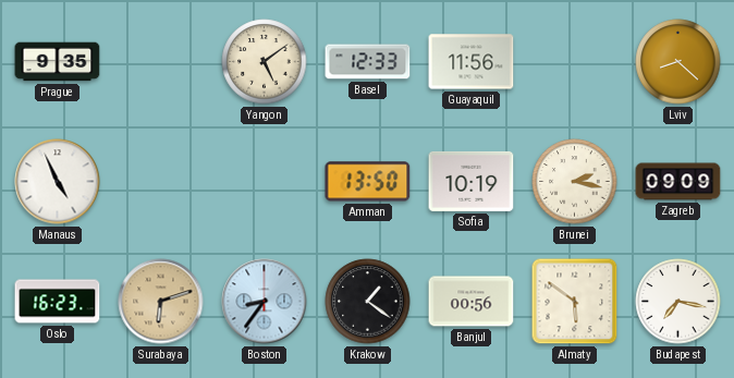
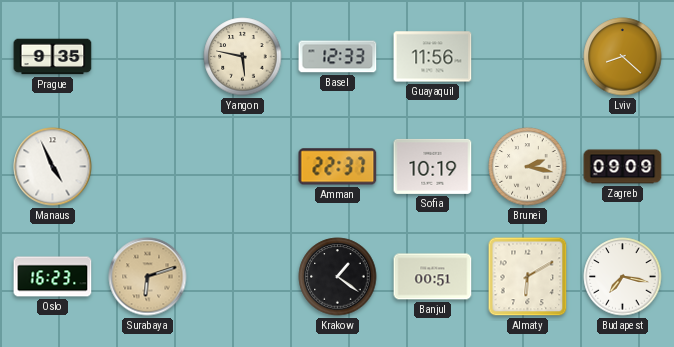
Yangon: 5:09 -> 5:47 (243, 57)
Amman: 13:50 -> 22:37 (338, 167)
Boston: 8:36 -> none (265, 302)
Banjul: 00:56 -> 00:51 (433, 277)
Almaty: 5:51 -> 6:10 (528, 277)
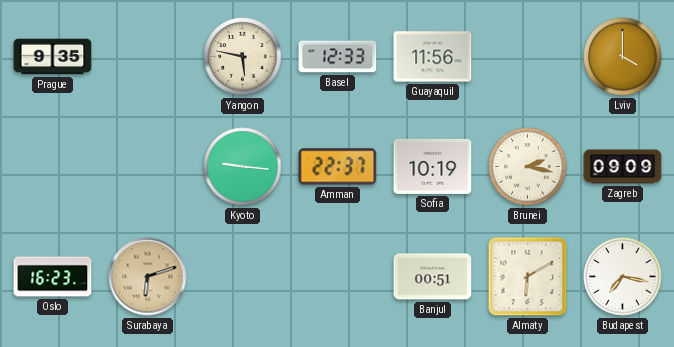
Lviv: 8:22 -> 4:00 (623, 57)
Manaus: 4:56 -> none (53, 167)
Kyoto: none -> 9:16 (243, 167)
Krakow: 1:21 -> none (338, 277)
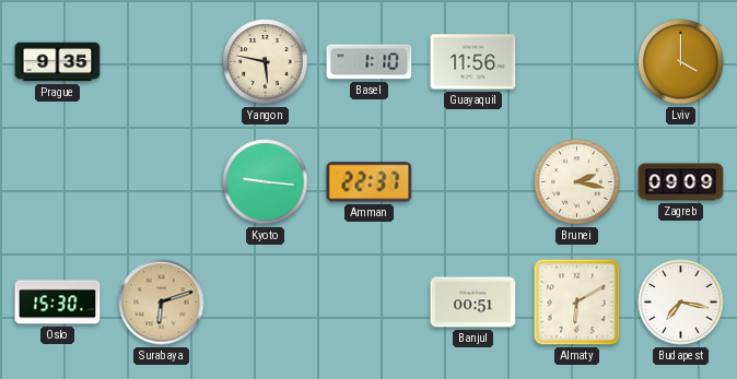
Basel: 12:33 -> 1:10 (370, 62)
Sofia: 10:19 -> none (433, 166)
Oslo: 16:23 -> 15:30 (58, 303)
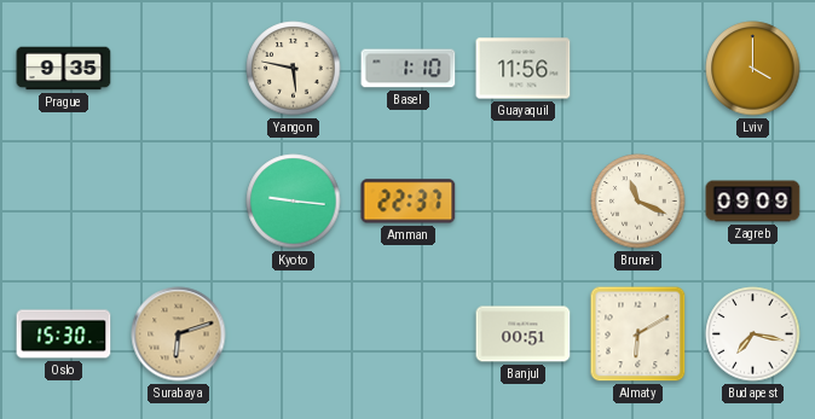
Brunei: 2:17 -> 11:19 (638, 202)
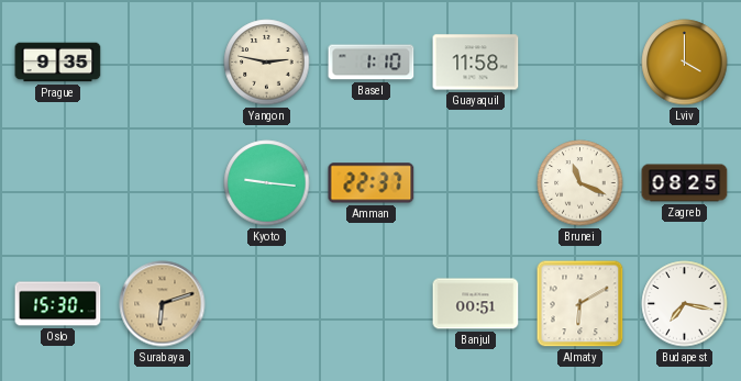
Yangon: 5:47 -> 2:47 (267, 63)
Guayaquil: 11:56 -> 11:58 (476, 63)
Zagreb: 09:09 -> 08:25 (685, 183)
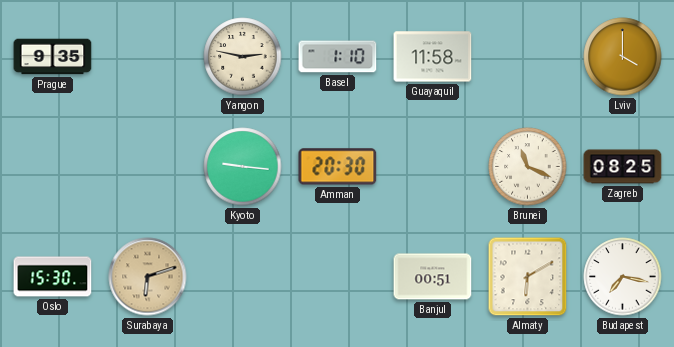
Amman: 22:37 -> 20:30 (338, 167)
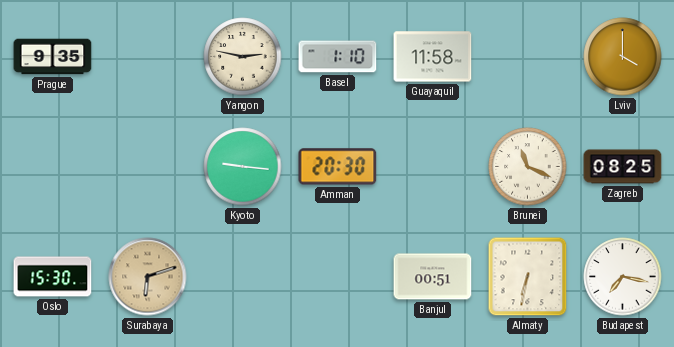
Almaty: 6:10 -> 6:32 (528, 277)
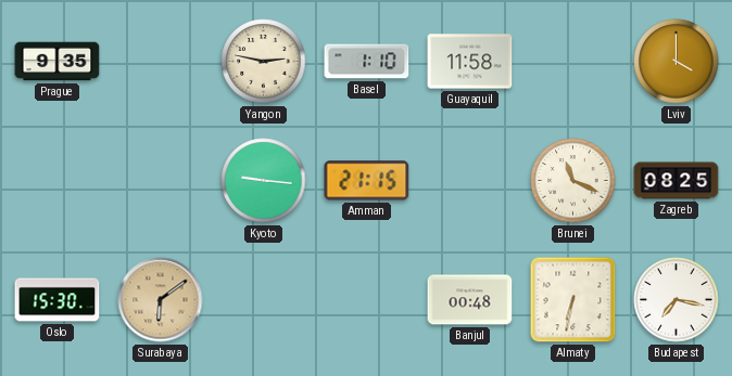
Amman: 20:30 -> 21:15 (367, 181)
Surabaya: 6:12 -> 6:09 (161, 300)
Banjul: 00:51 -> 00:48 (470, 300)
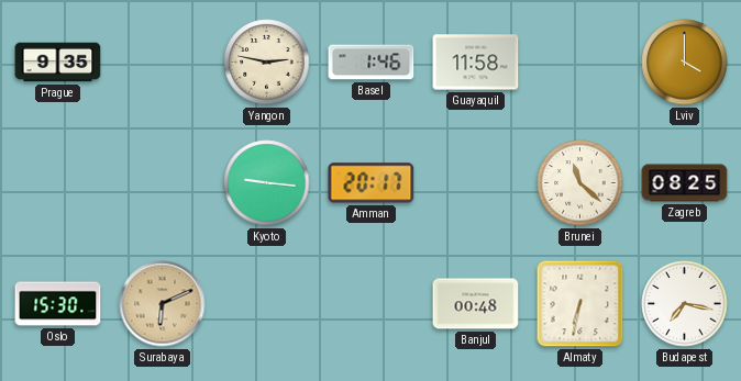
Basel: 1:10 -> 1:46 (372, 63)
Amman: 21:15 -> 20:17 (372, 183)
Brunei: 11:19 -> 11:22 (580, 183)
Surabaya: 6:09 -> 6:11 (163, 304)
